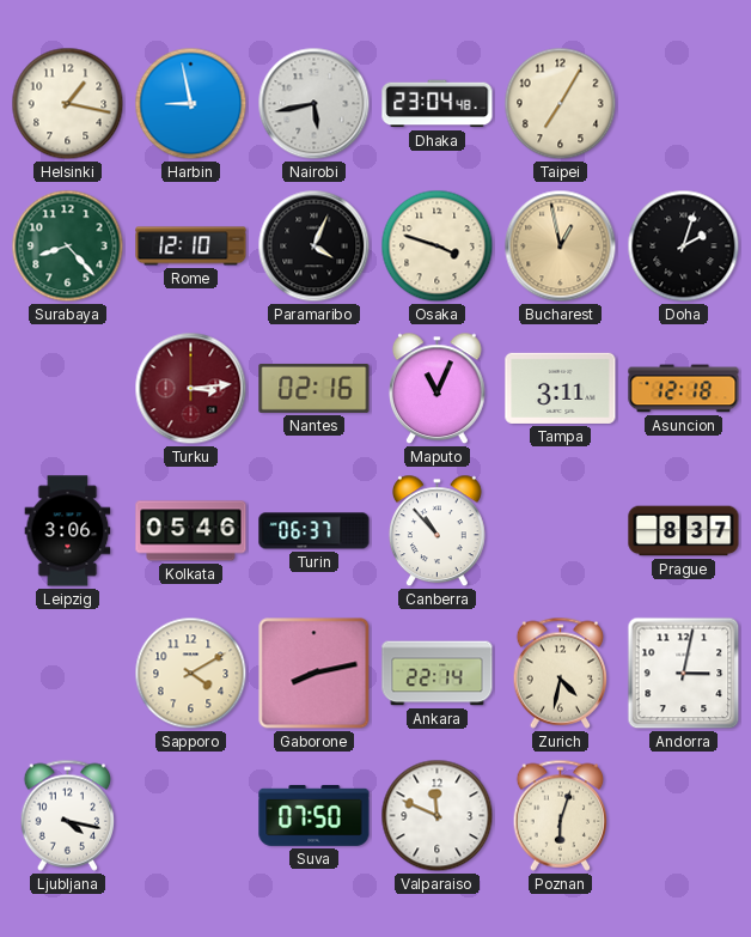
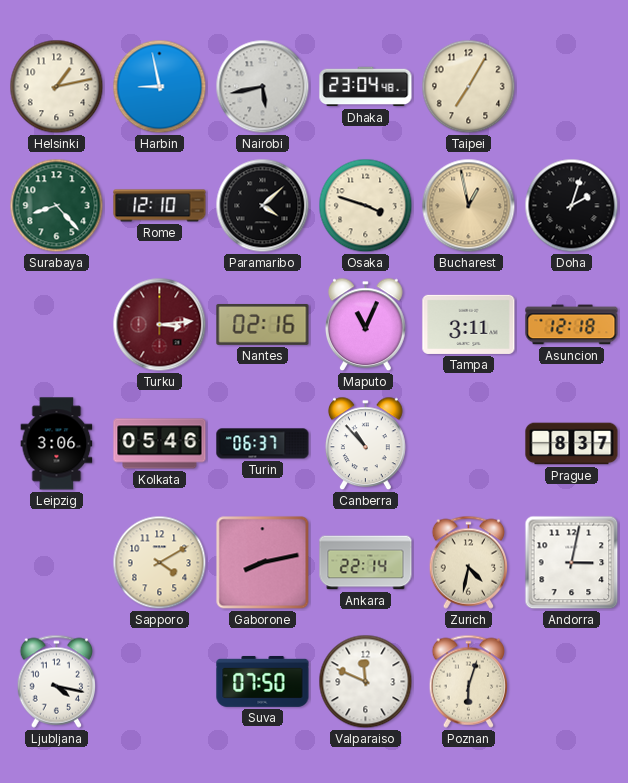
Helsinki: 1:17 -> 1:13 (57, 87)
Paramaribo: 4:04 -> 4:08 (263, 206)
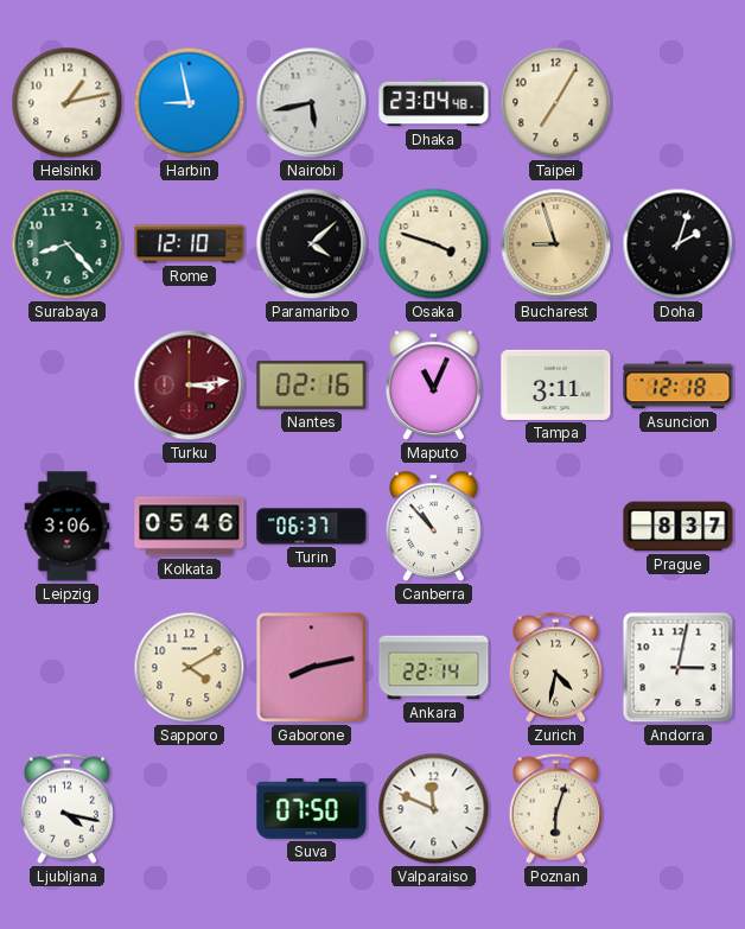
Bucharest: 12:58 -> 8:57 (556, 244)
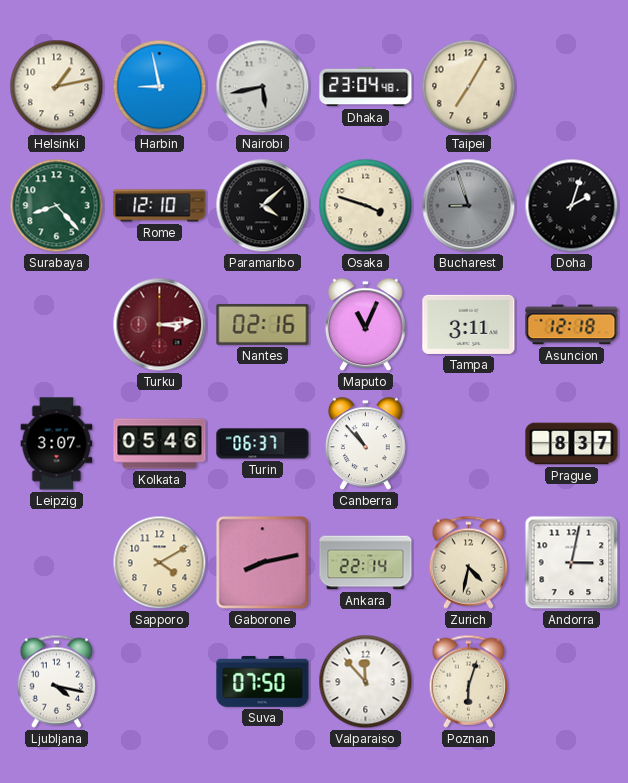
Bucharest dial: champagne -> grey (469, 206)
Leipzig: 3:06 -> 3:07 (57, 444)
Valparaiso: 11:49 -> 11:53 (366, 682)
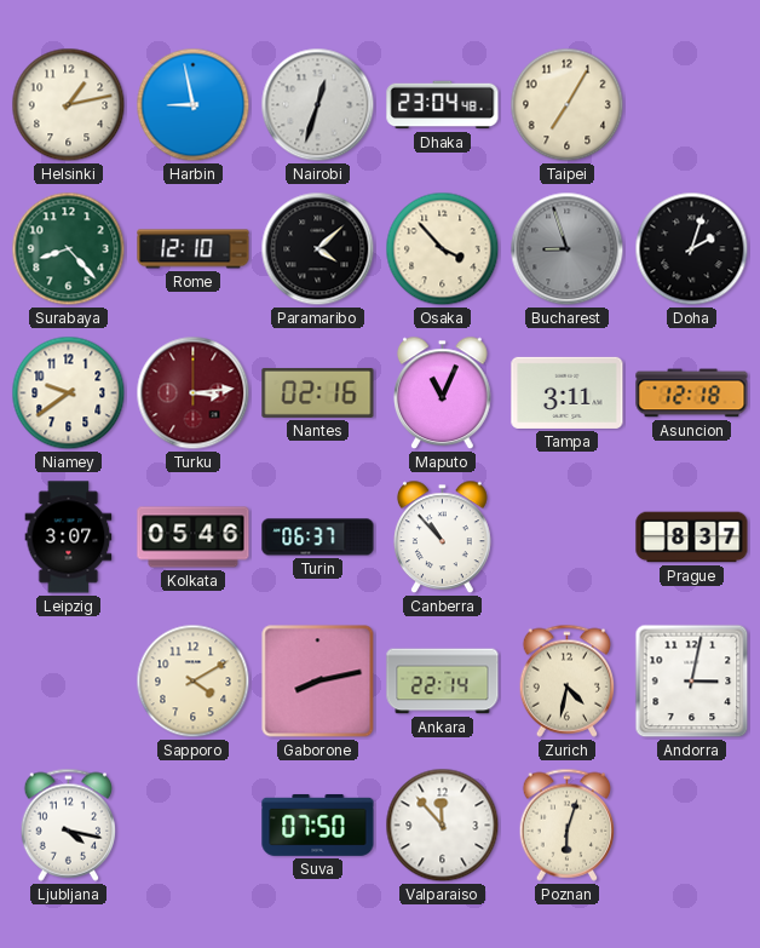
Nairobi: 5:43 -> 12:33 (318, 105)
Osaka: 3:48 -> 3:53 (443, 249)
Niamey: none -> 9:39 (69, 393)
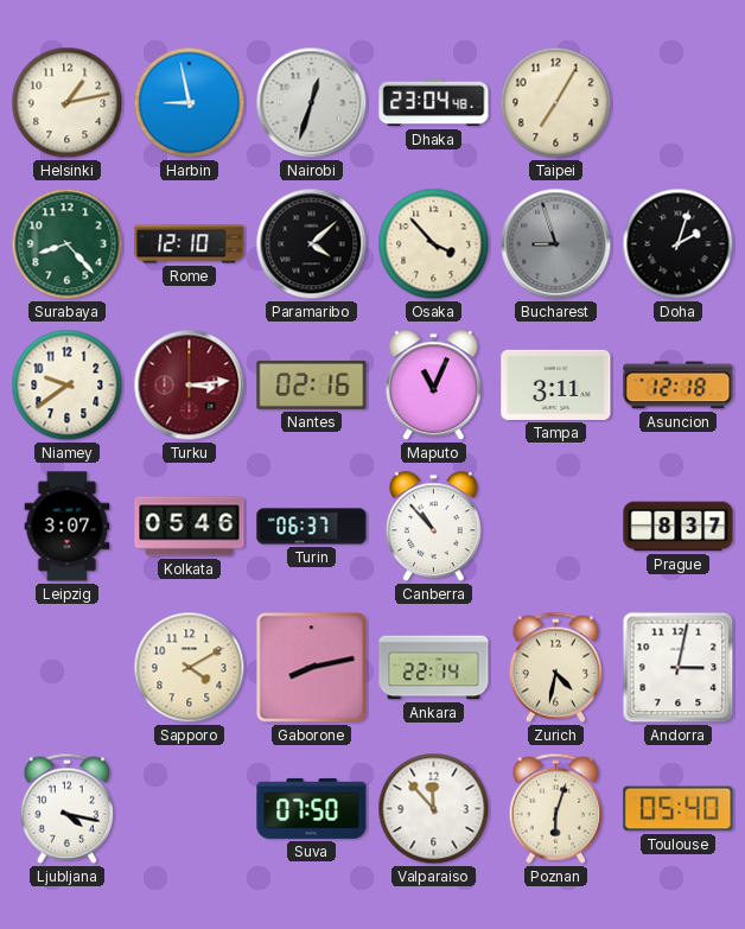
Toulouse: none -> 05:40 (679, 809)
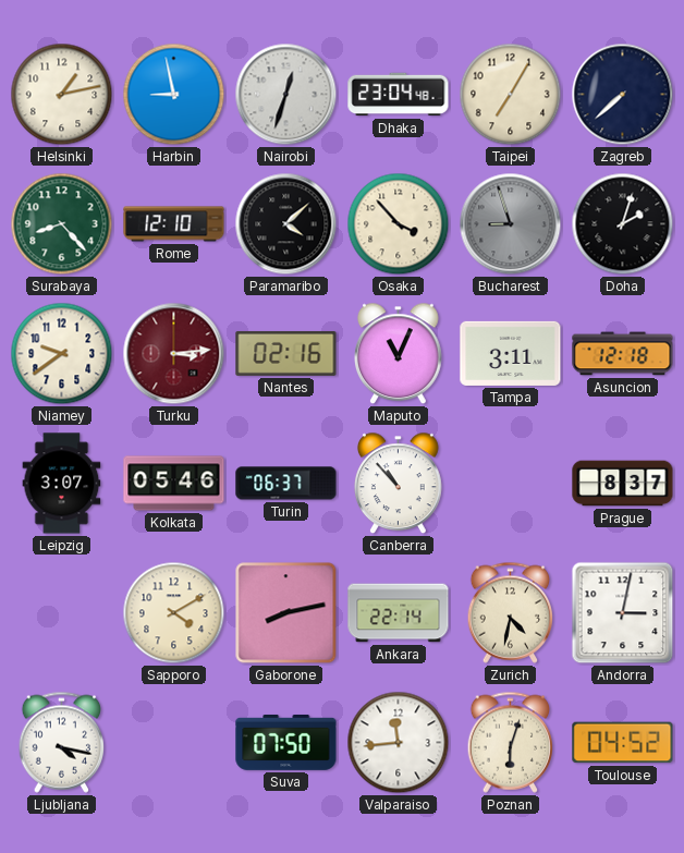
Zagreb: none -> 7:38 (623, 95)
Valparaiso: 11:53 -> 11:44 (399, 743)
Toulouse: 05:40 -> 04:52 (623, 743)
